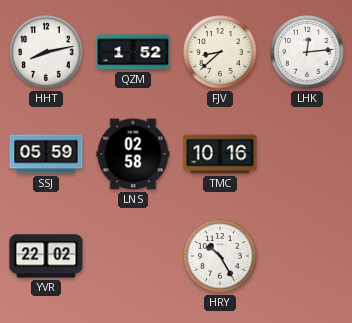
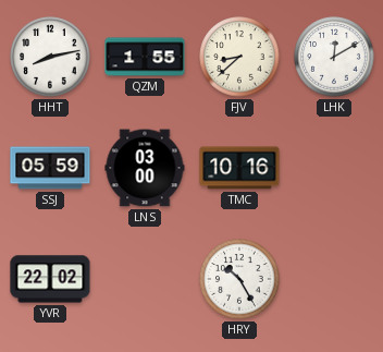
QZM: 1:52 -> 1:55 (145, 57)
LHK: 12:14 -> 12:10 (334, 57)
LNS: 02:58 -> 03:00 (145, 168)
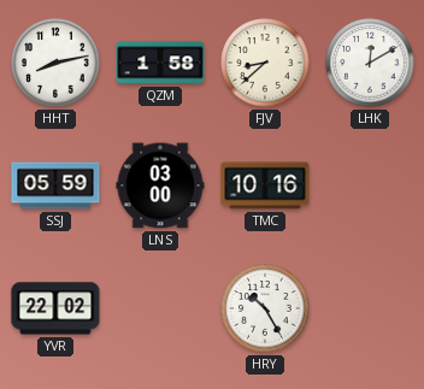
QZM: 1:55 -> 1:58 (160, 63)
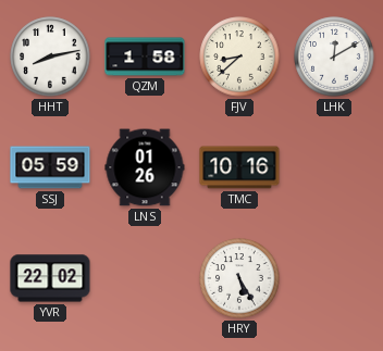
LNS: 03:00 -> 01:26 (145, 167)
HRY: 10:25 -> 5:25 (239, 278)
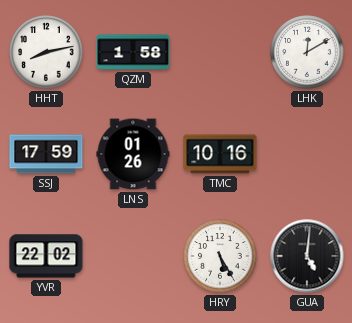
FJV: 8:38 -> none (239, 57)
SSJ: 05:59 -> 17:59 (46, 154)
GUA: none -> 5:01 (307, 256)
